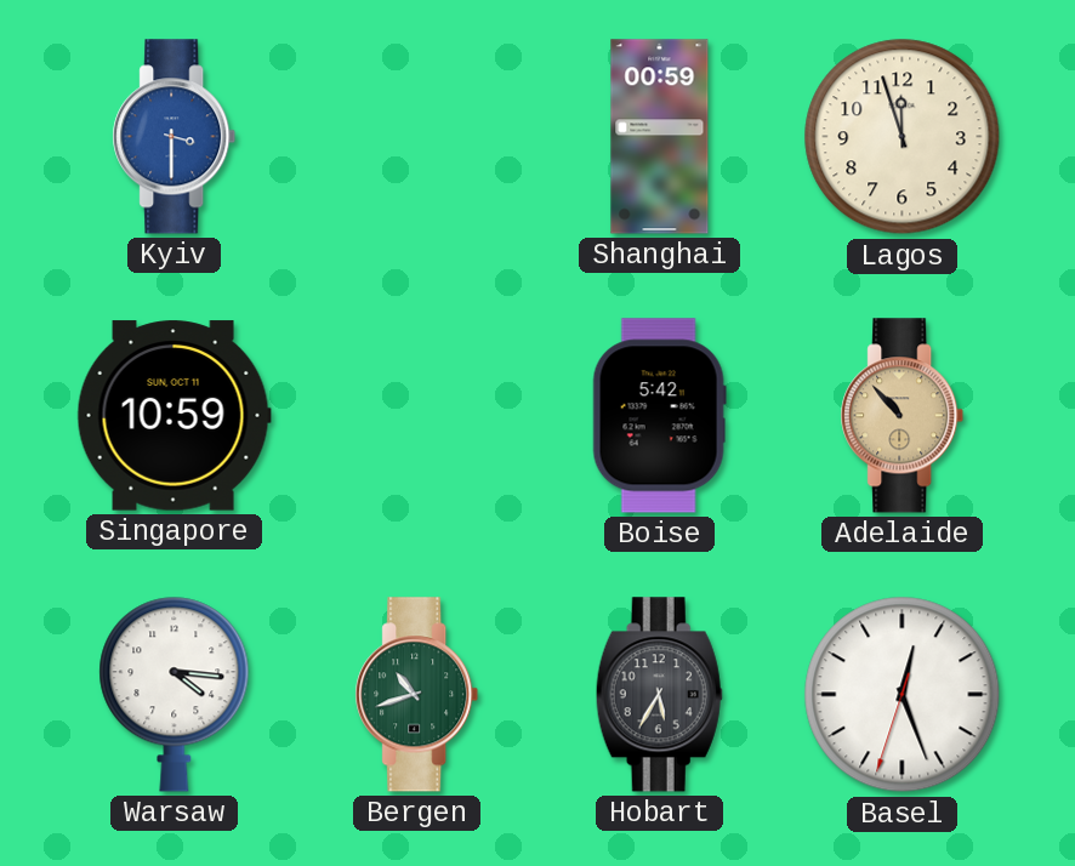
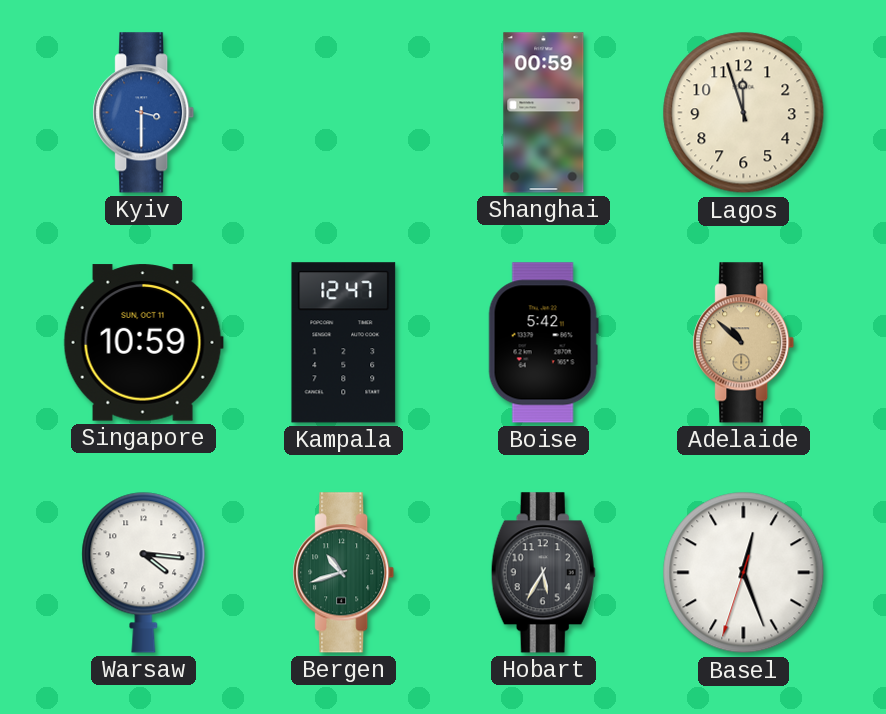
Kampala: none -> 12:47 (344, 343)
Adelaide: 10:53 -> 10:52 (744, 343)
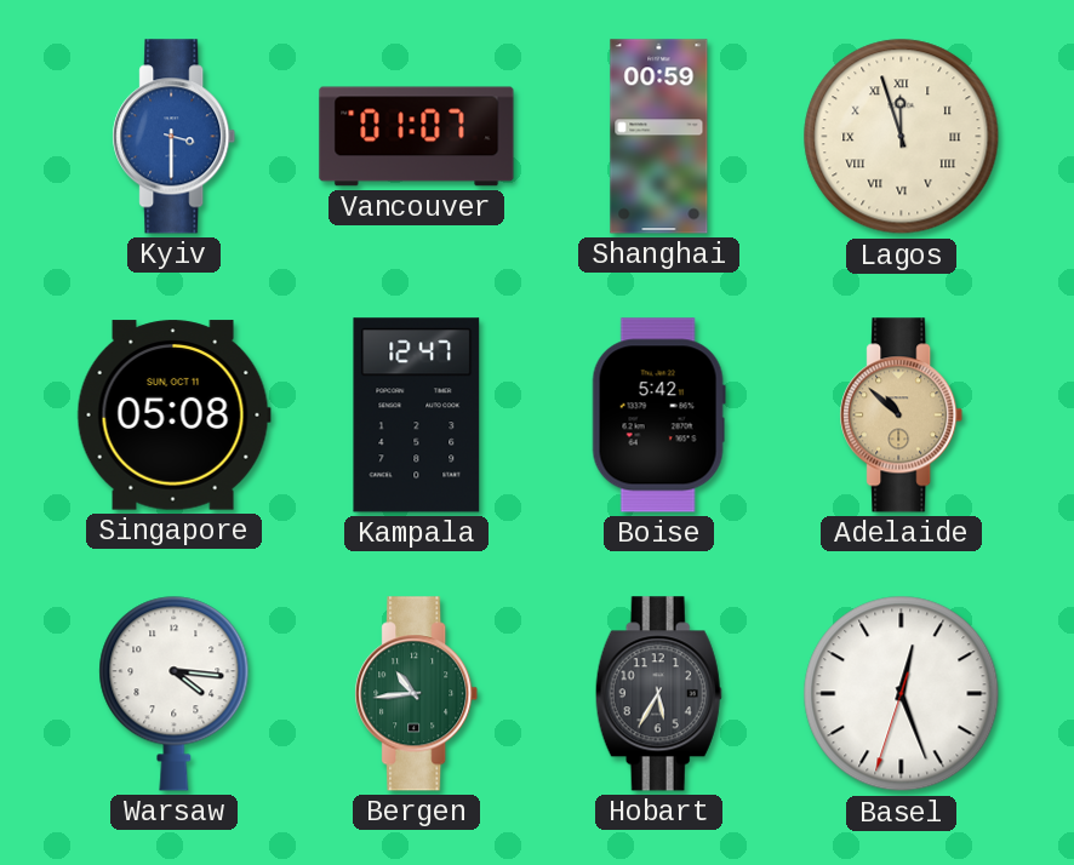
Vancouver: none -> 01:07 (417, 137)
Lagos numerals: Arabic -> Roman (902, 137)
Singapore: 10:59 -> 05:08 (173, 416)
Bergen: 10:42 -> 10:44 (417, 694)
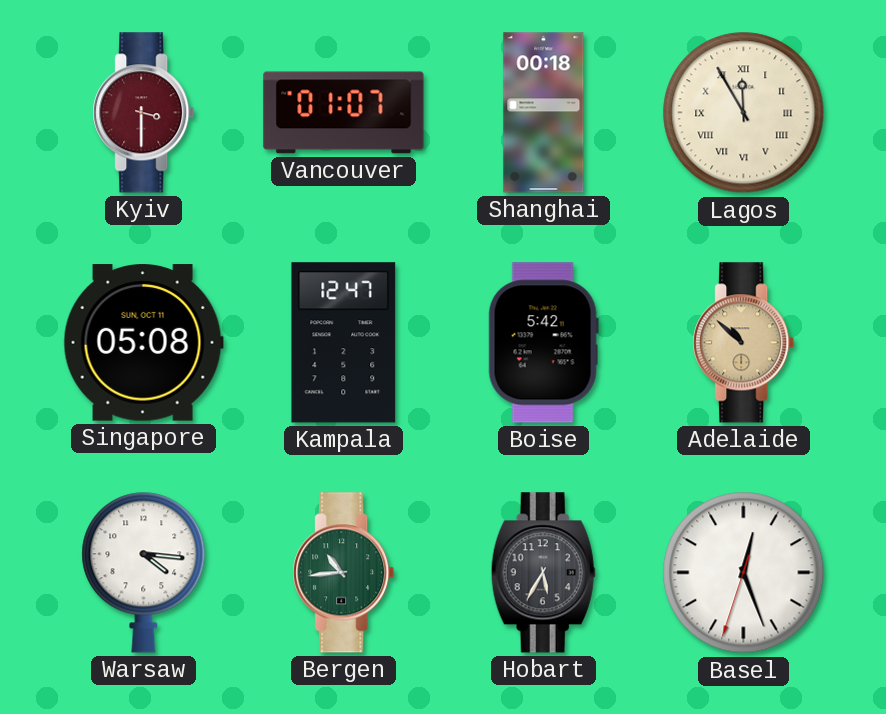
Kyiv dial: blue -> burgundy (144, 113)
Shanghai: 00:59 -> 00:18 (544, 113)
Lagos: 11:57 -> 11:55 (744, 113)
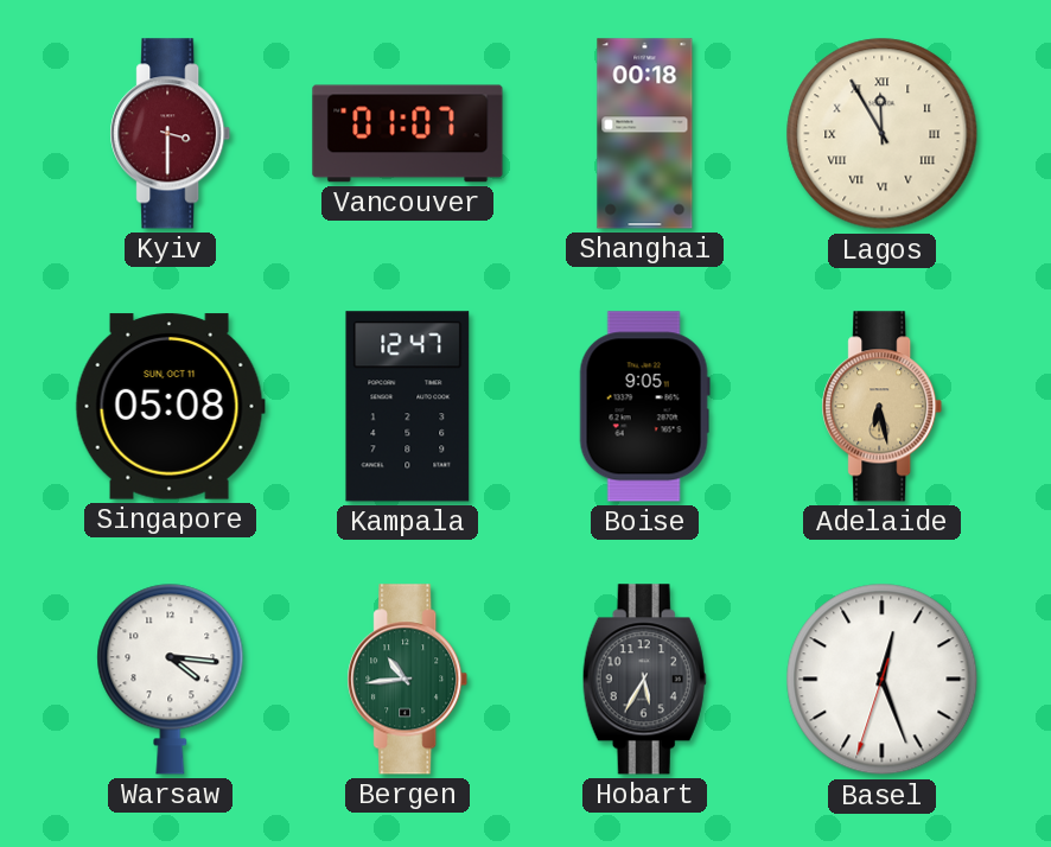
Boise: 5:42 -> 9:05 (644, 407)
Adelaide: 10:52 -> 6:28 (883, 407)
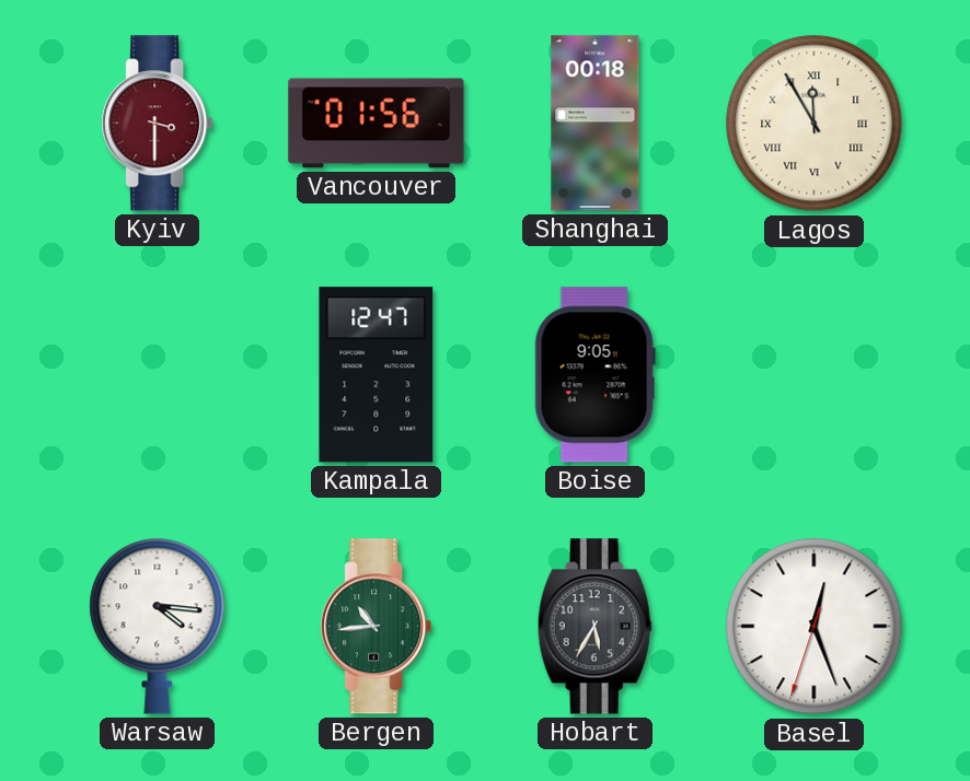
Vancouver: 01:07 -> 01:56 (377, 124)
Singapore: 05:08 -> none (170, 407)
Adelaide: 6:28 -> none (883, 407)
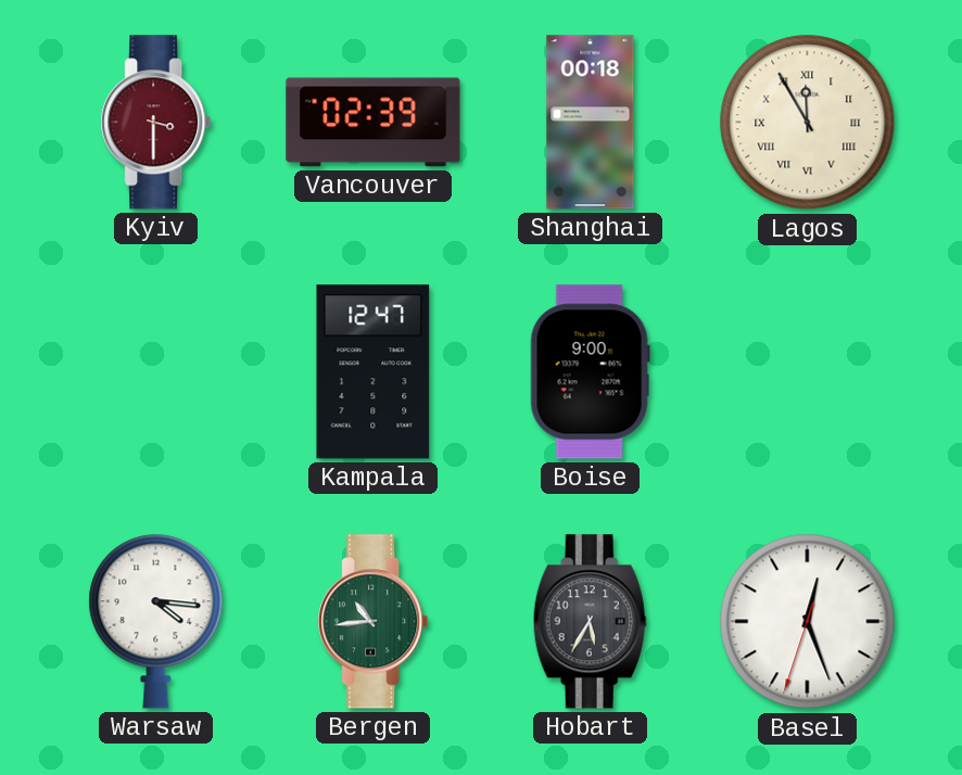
Vancouver: 01:56 -> 02:39 (374, 123)
Boise: 9:05 -> 9:00 (590, 372)
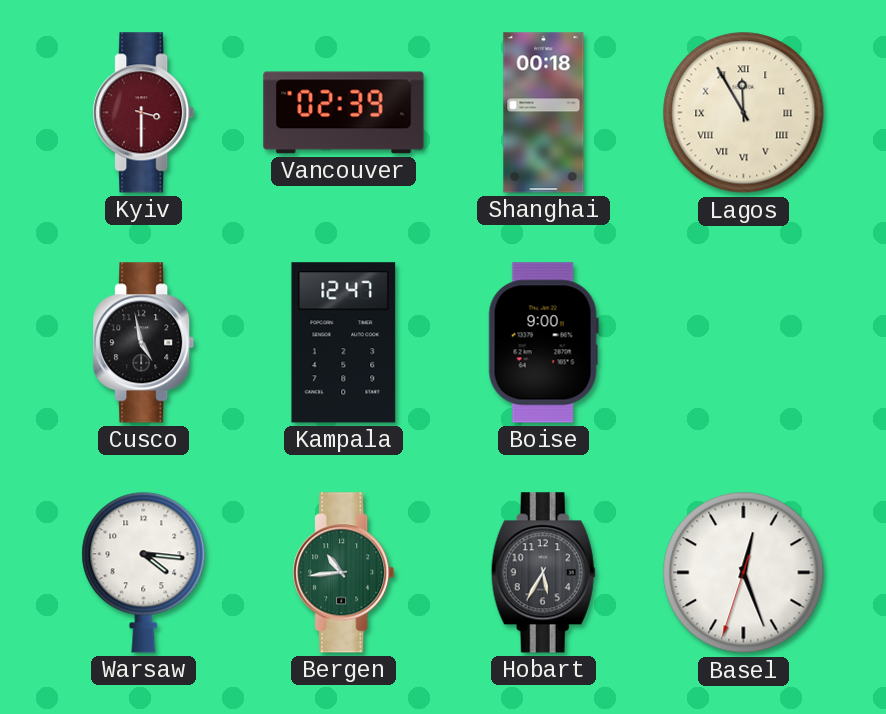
Cusco: none -> 4:58 (144, 343)
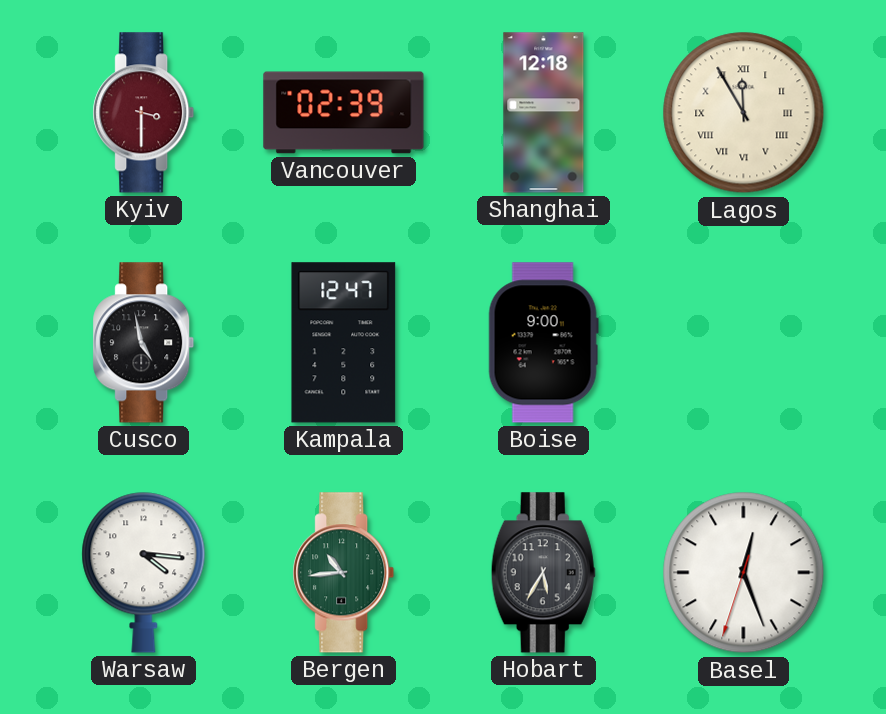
Shanghai: 00:18 -> 12:18 (544, 113)
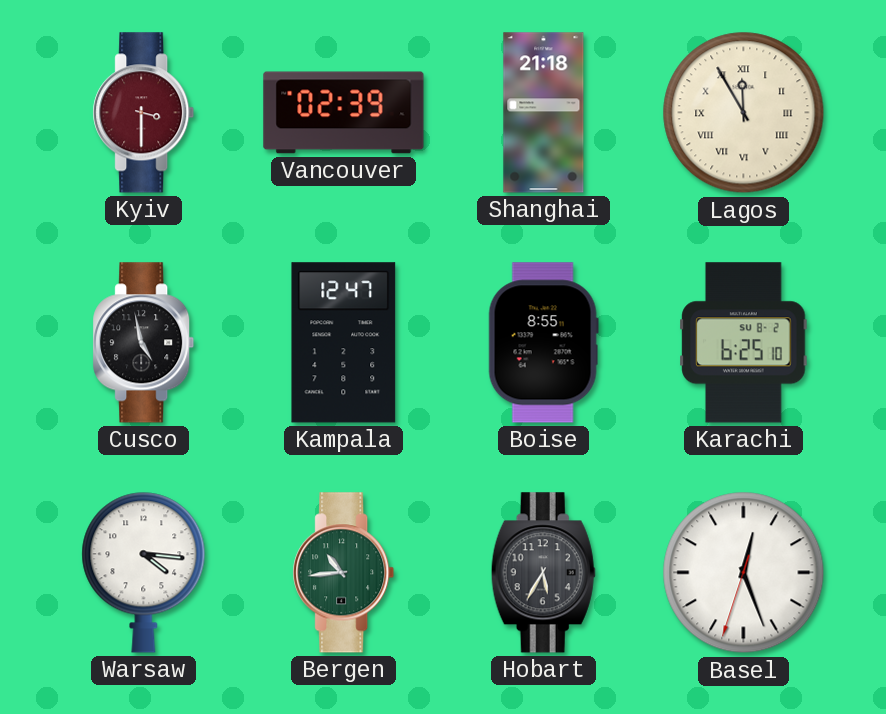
Shanghai: 12:18 -> 21:18 (544, 113)
Boise: 9:00 -> 8:55 (543, 343)
Karachi: none -> 6:25 (744, 343)
